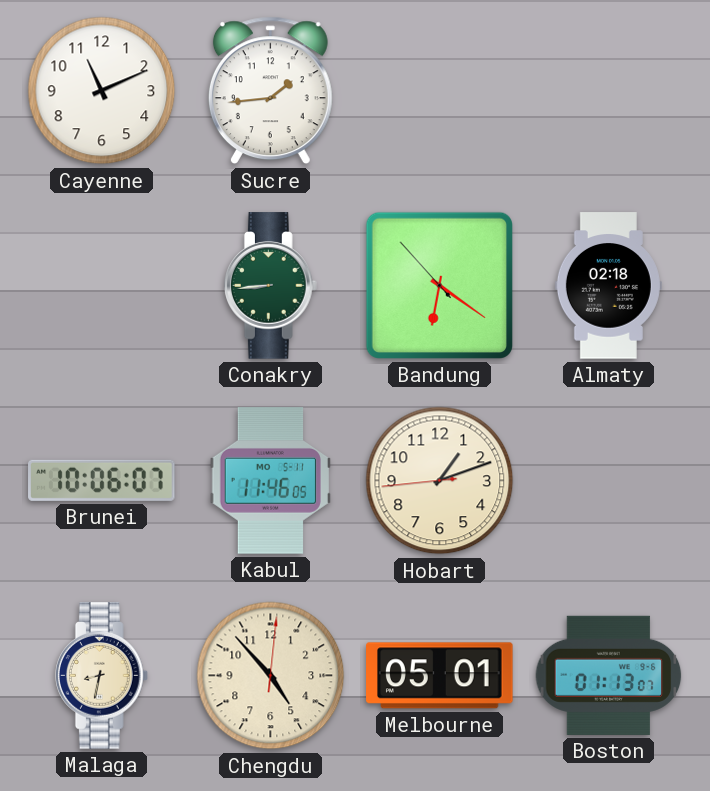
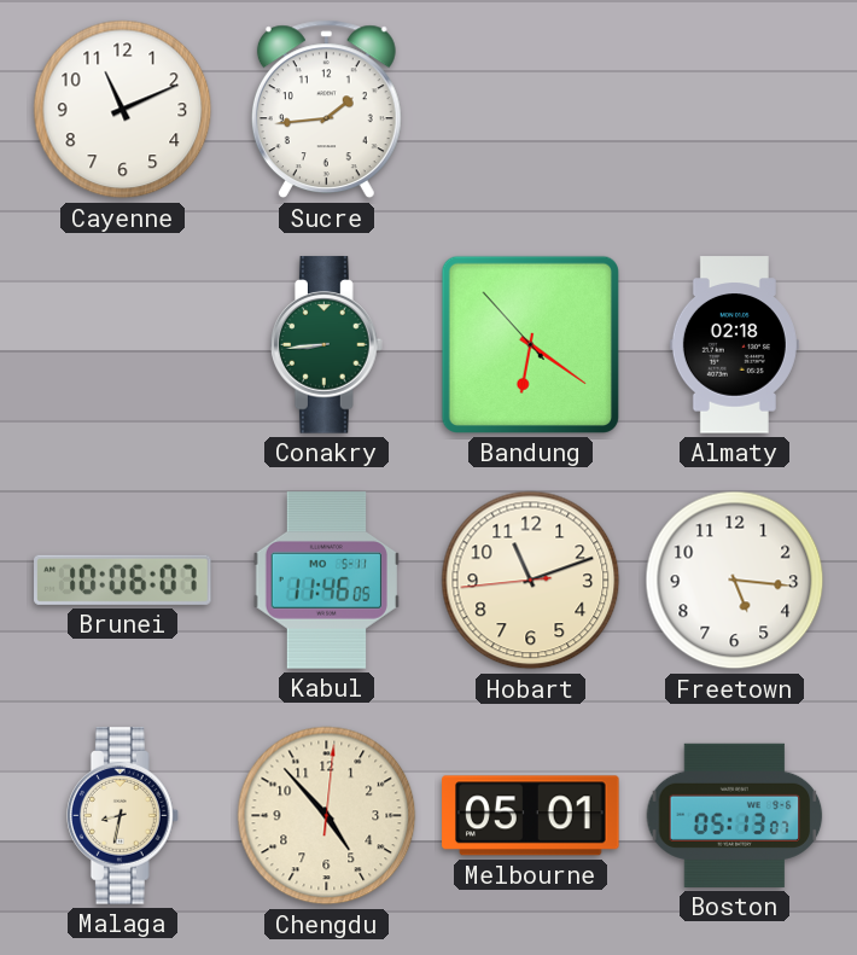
Hobart: 1:11 -> 11:11 (531, 581)
Freetown: none -> 5:16 (735, 581)
Boston: 01:13 -> 05:13 (735, 815)
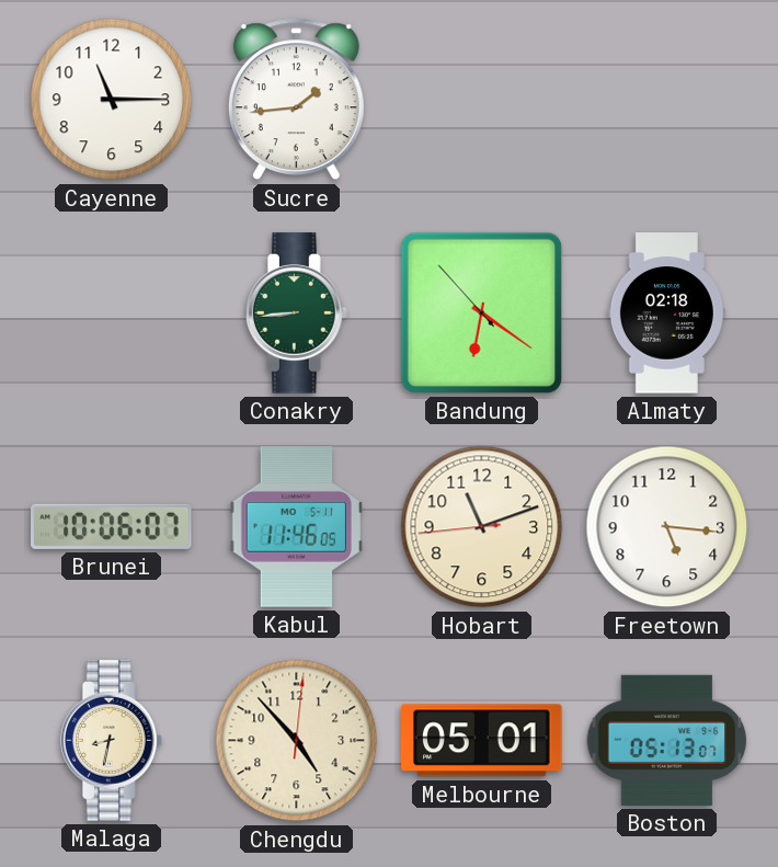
Cayenne: 11:11 -> 11:15 (112, 100)
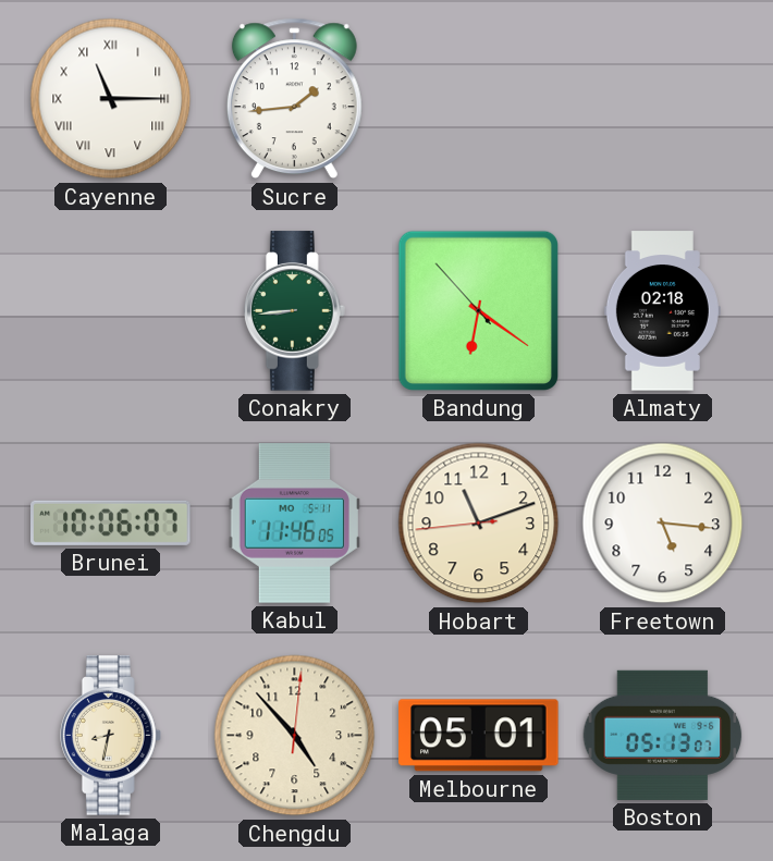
Cayenne numerals: Arabic -> Roman (111, 99)
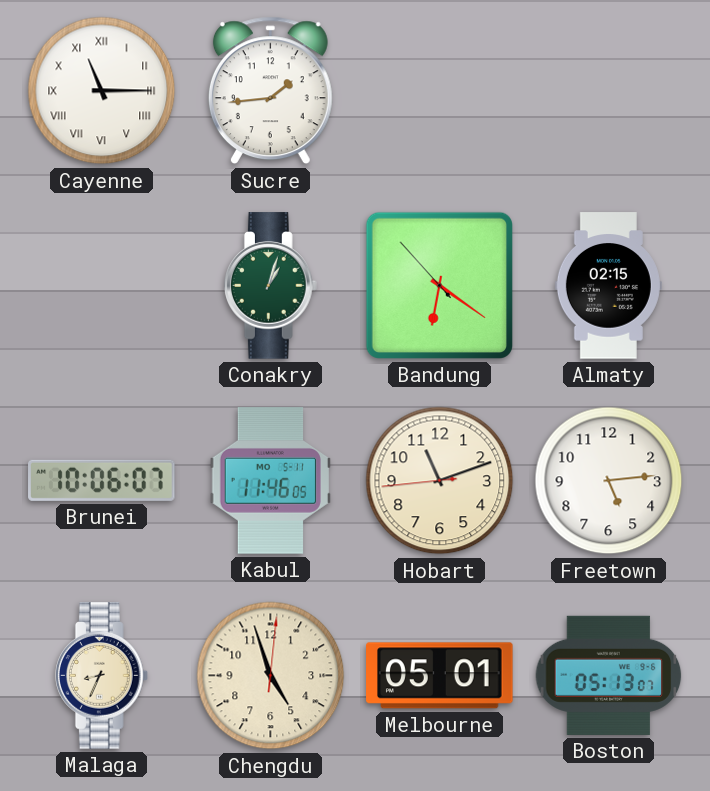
Conakry: 8:44 -> 1:03 (270, 286)
Almaty: 02:18 -> 02:15 (608, 286)
Freetown: 5:16 -> 5:14 (609, 481)
Malaga: 8:32 -> 8:34 (101, 676)
Chengdu: 4:53 -> 4:57 (271, 676)
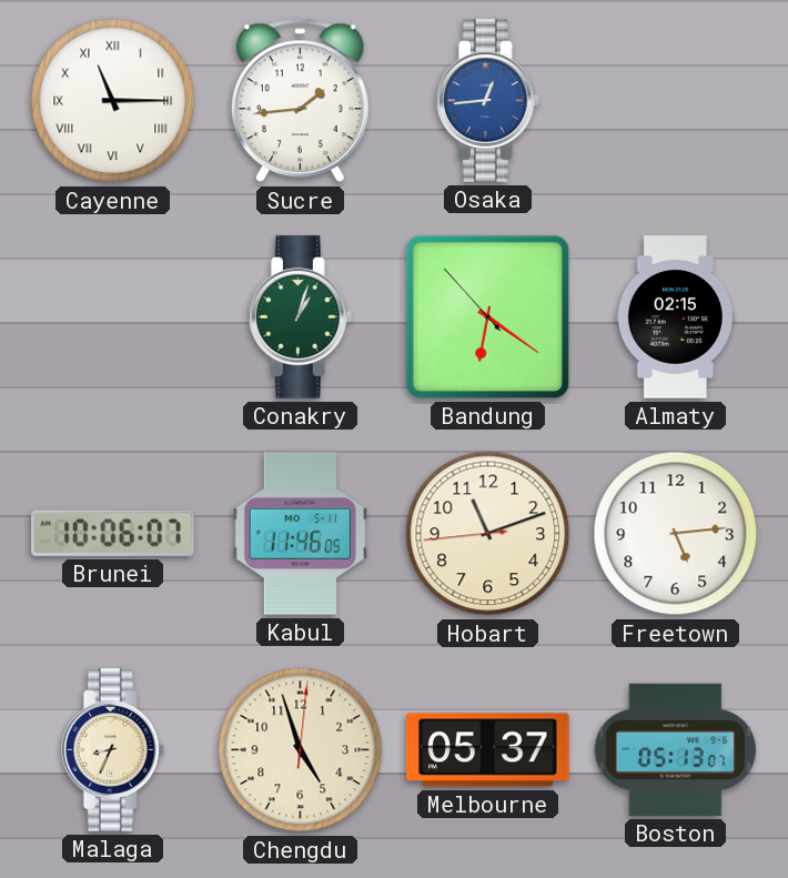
Osaka: none -> 12:44 (487, 101)
Melbourne: 05:01 -> 05:37 (488, 750)
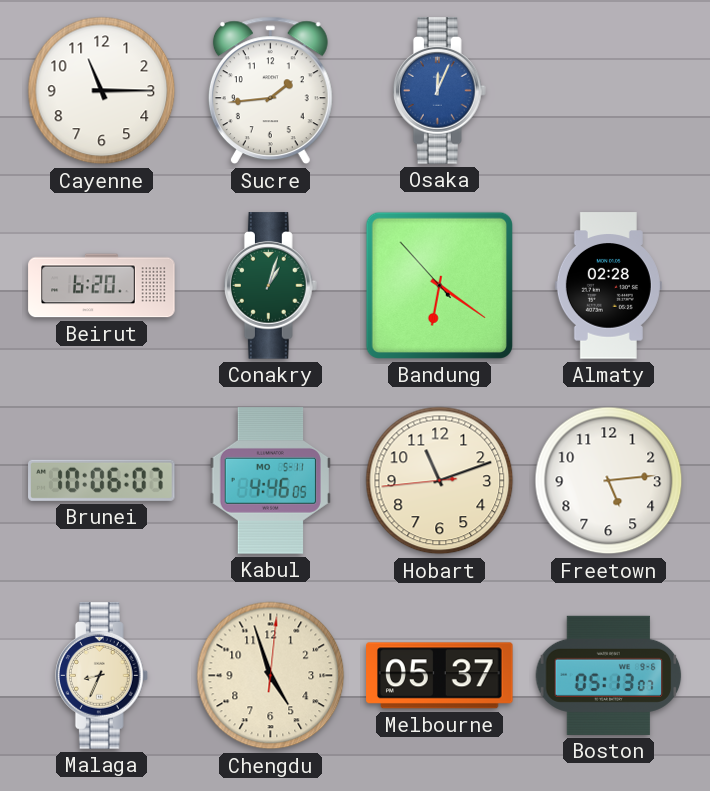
Cayenne numerals: Roman -> Arabic (102, 91)
Osaka: 12:44 -> 12:04 (439, 91)
Beirut: none -> 6:20 (102, 286)
Almaty: 02:15 -> 02:28 (608, 286)
Kabul: 11:46 -> 4:46 (270, 481)
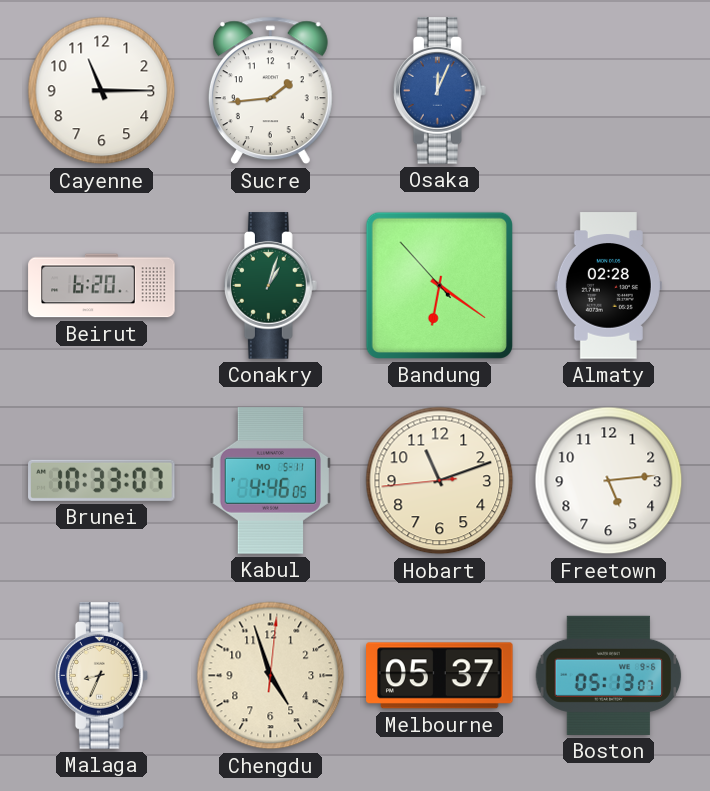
Brunei: 10:06 -> 10:33 (102, 480)
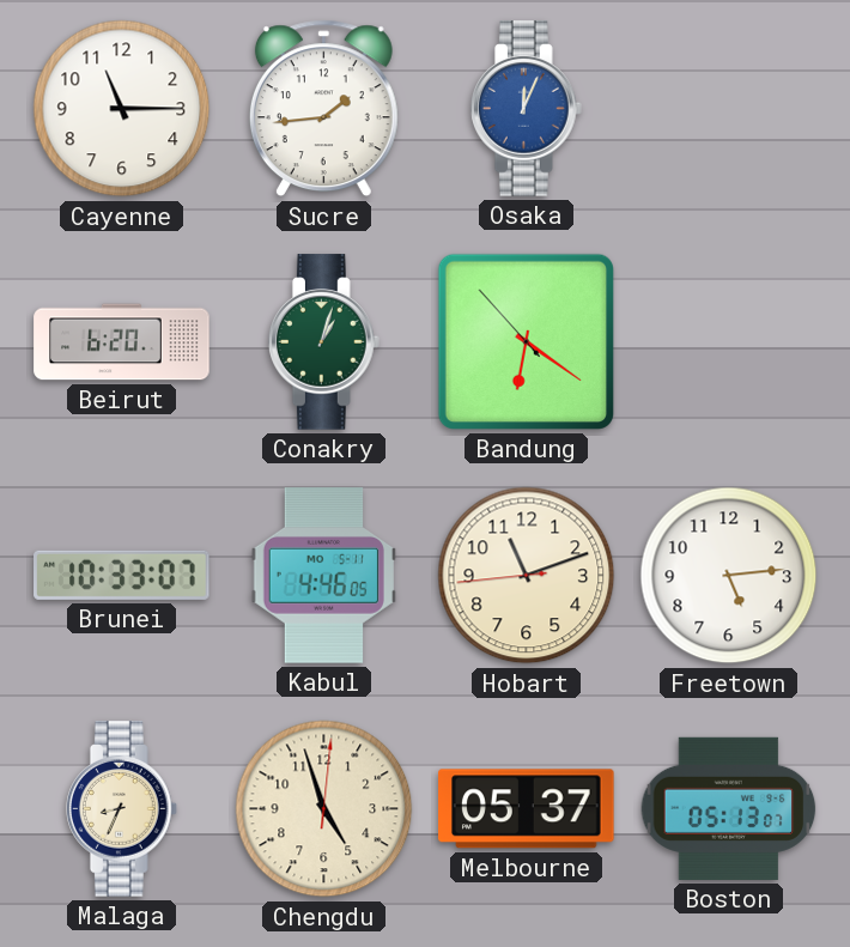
Almaty: 02:28 -> none (608, 286)
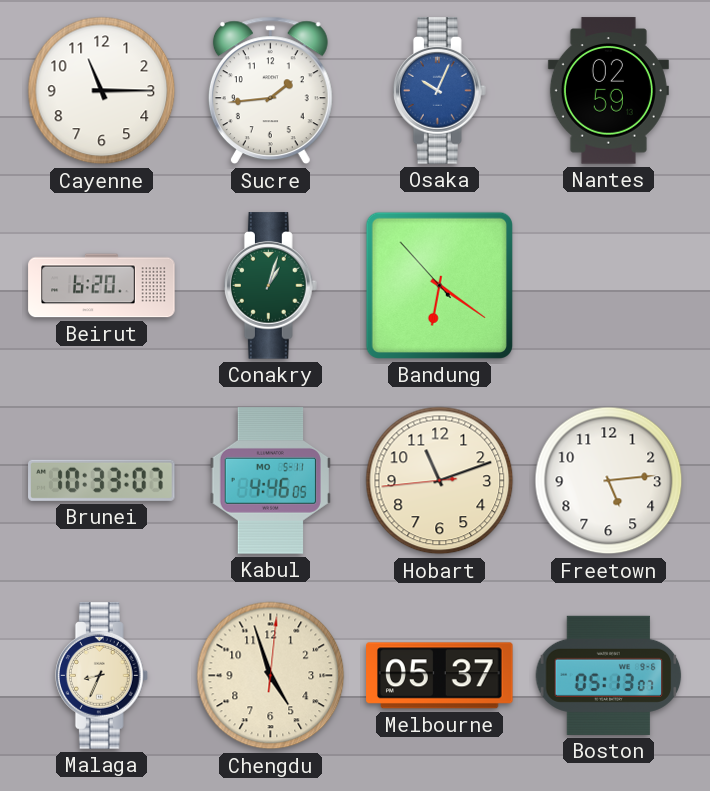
Osaka: 12:04 -> 10:04 (439, 91)
Nantes: none -> 02:59 (608, 91)
